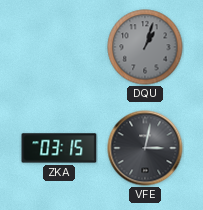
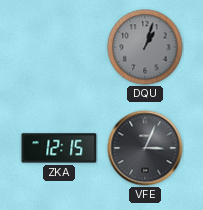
ZKA: 03:15 -> 12:15 (59, 148)
VFE: 3:02 -> 3:04 (145, 148)
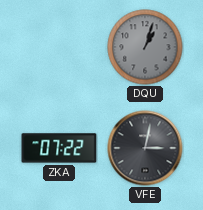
ZKA: 12:15 -> 07:22 (59, 148)
VFE: 3:04 -> 3:02 (145, 148)
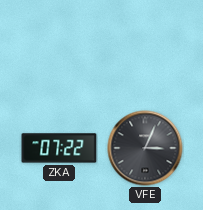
DQU: 1:03 -> none (145, 47)
VFE: 3:02 -> 3:04 (145, 148)
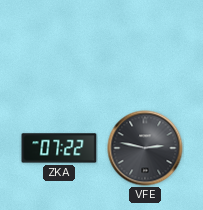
VFE: 3:04 -> 2:47 (145, 148)
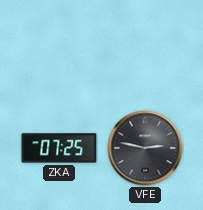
ZKA: 07:22 -> 07:25 (59, 148)
